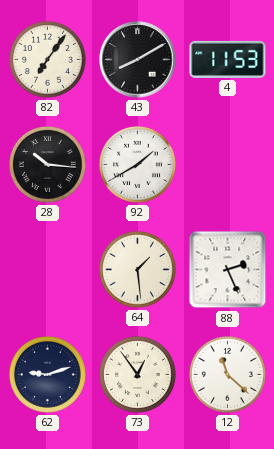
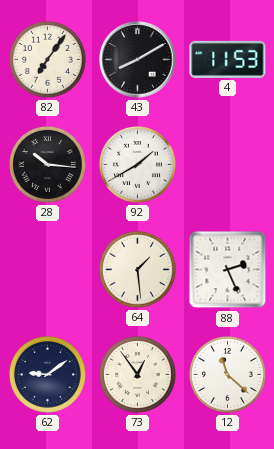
62: 9:12 -> 9:09 (47, 374)
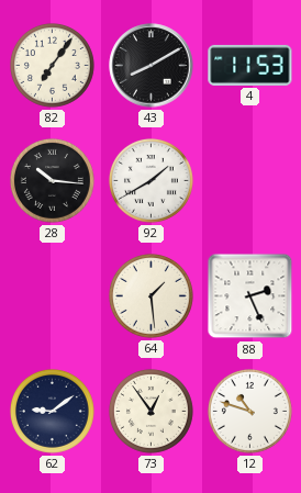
12: 11:22 -> 10:48 (249, 411)
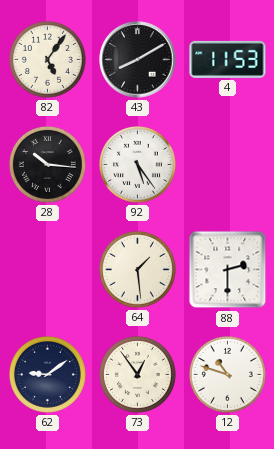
82: 7:06 -> 5:06 (47, 59)
92: 1:40 -> 5:24 (137, 164)
88: 2:26 -> 2:30 (228, 270)
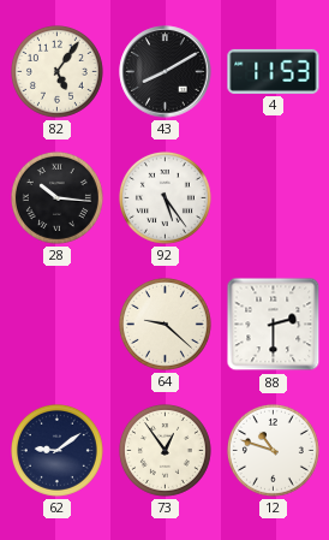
64: 1:29 -> 9:22 (164, 324)
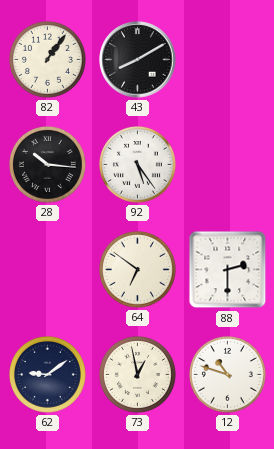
82: 5:06 -> 1:06 (47, 59)
4: 11:53 -> none (274, 71)
64: 9:22 -> 6:51 (137, 269)
73: 12:54 -> 12:58 (137, 374)
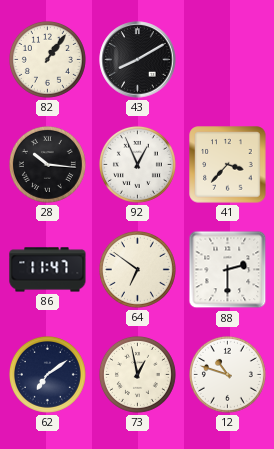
92: 5:24 -> 12:56 (137, 164)
41: none -> 3:37 (228, 165)
86: none -> 11:47 (48, 270)
62: 9:09 -> 7:09 (47, 374)
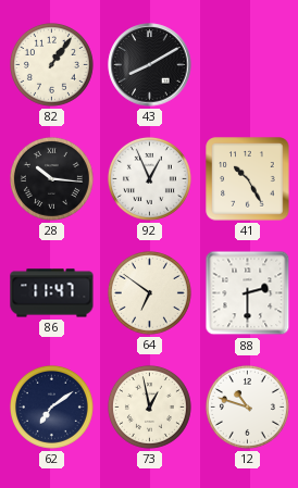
41: 3:37 -> 10:25 (248, 179)
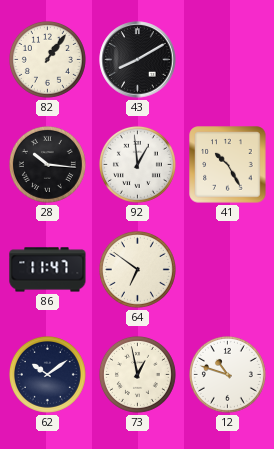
92: 12:56 -> 12:59 (137, 164)
88: 2:30 -> none (248, 293)
62: 7:09 -> 10:09 (47, 374)
